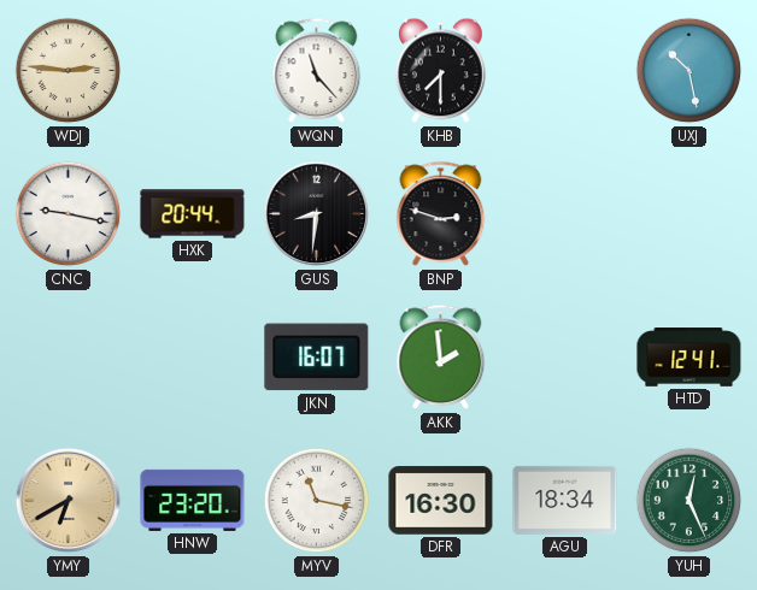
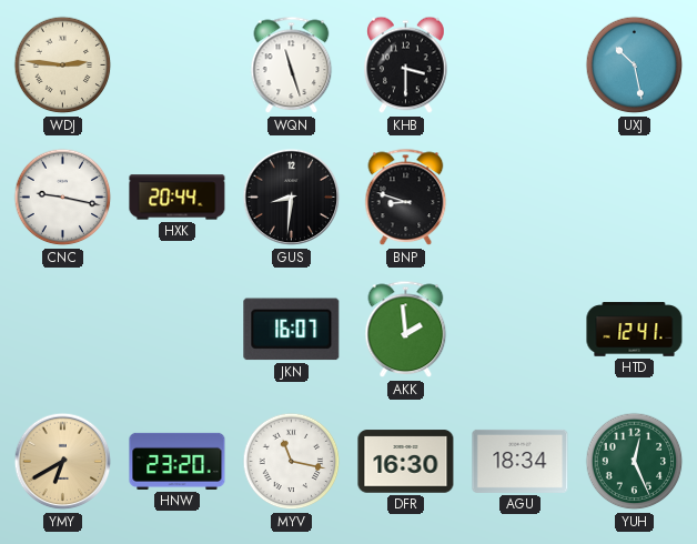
WQN: 11:23 -> 11:27 (292, 66)
KHB: 7:30 -> 3:30 (406, 66)
BNP: 2:48 -> 8:48 (406, 198)
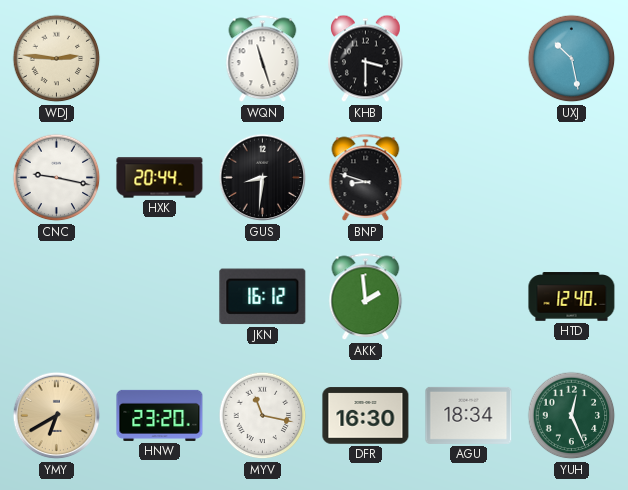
JKN: 16:07 -> 16:12 (263, 297)
HTD: 12:41 -> 12:40 (572, 297)
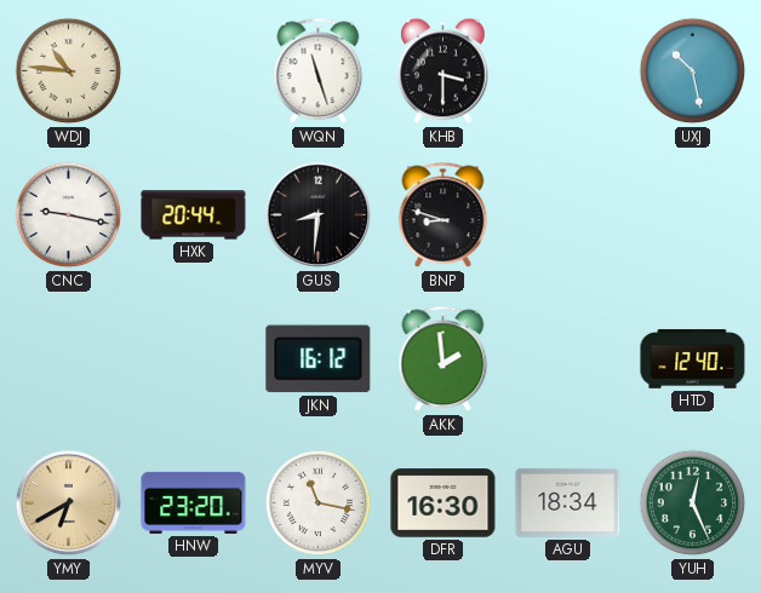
WDJ: 2:46 -> 10:46 (69, 71)
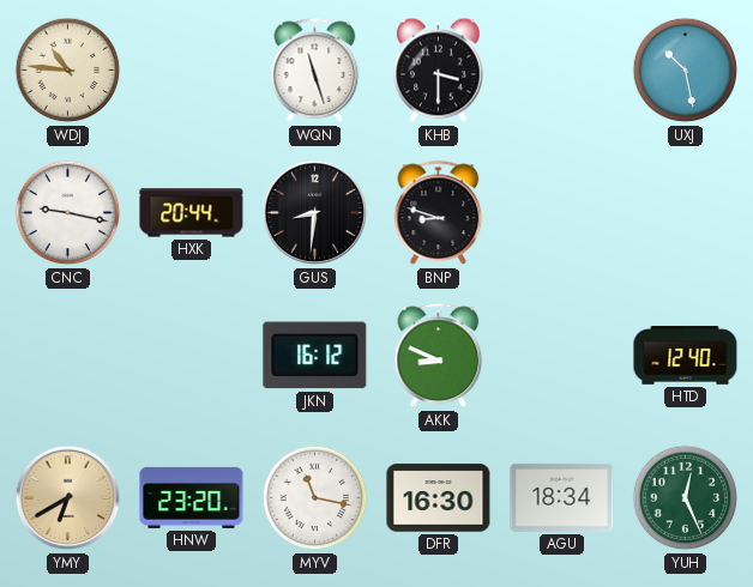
AKK: 1:59 -> 8:49 (439, 356)
